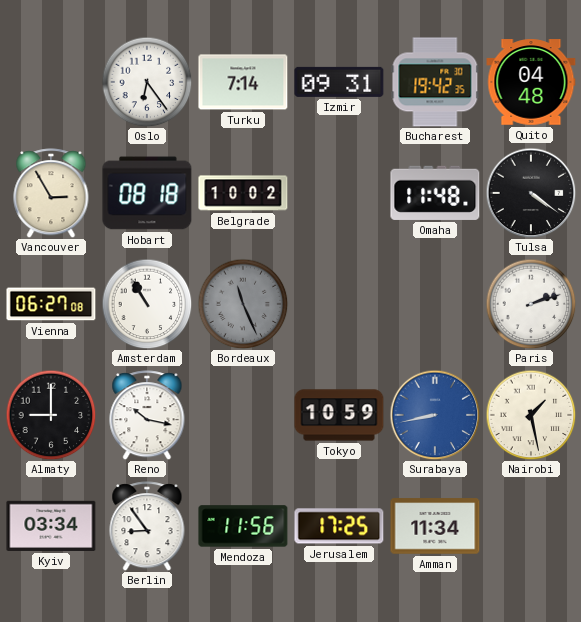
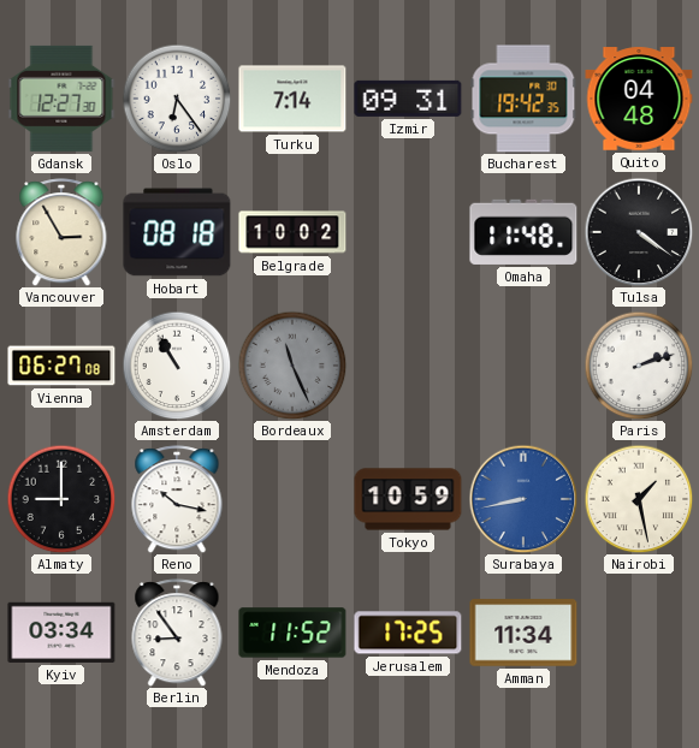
Gdansk: none -> 12:27 (61, 99)
Mendoza: 11:56 -> 11:52 (292, 633)
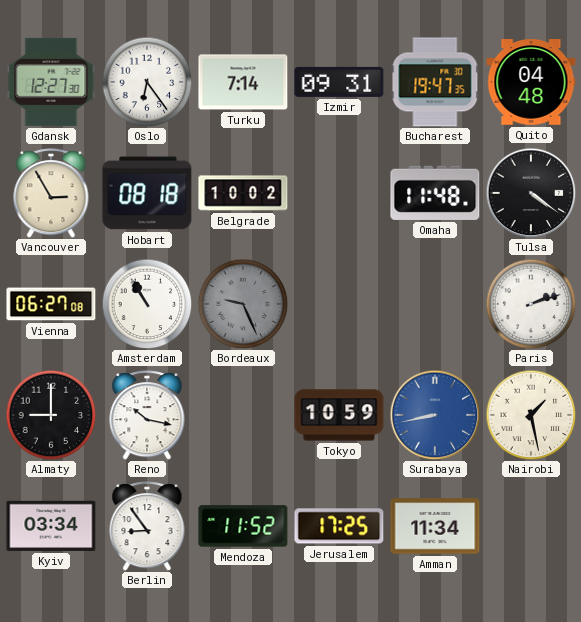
Bucharest: 19:42 -> 19:47 (435, 82)
Bordeaux: 11:26 -> 9:26 (243, 304)
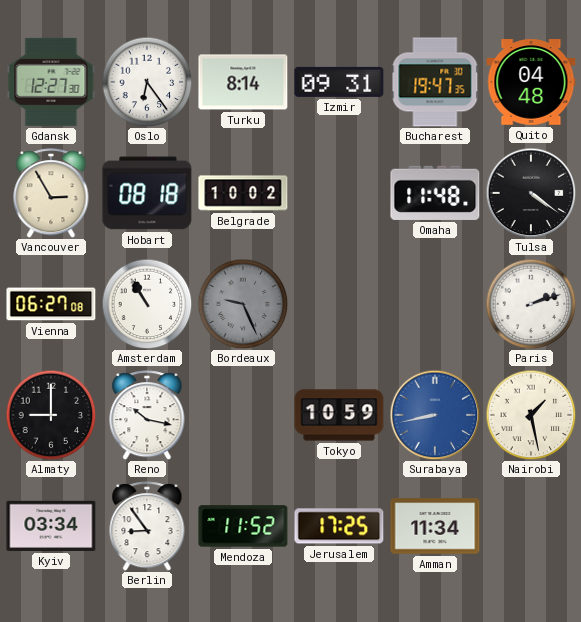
Turku: 7:14 -> 8:14 (243, 82)
